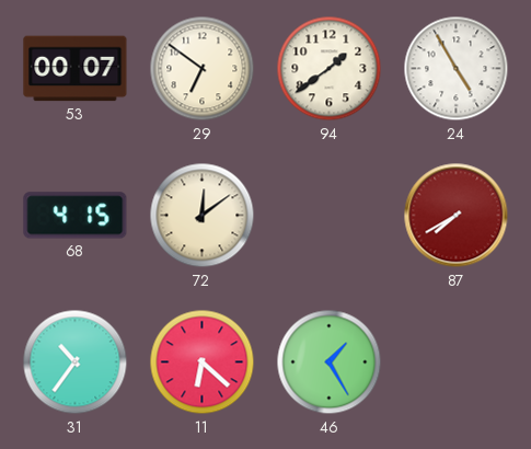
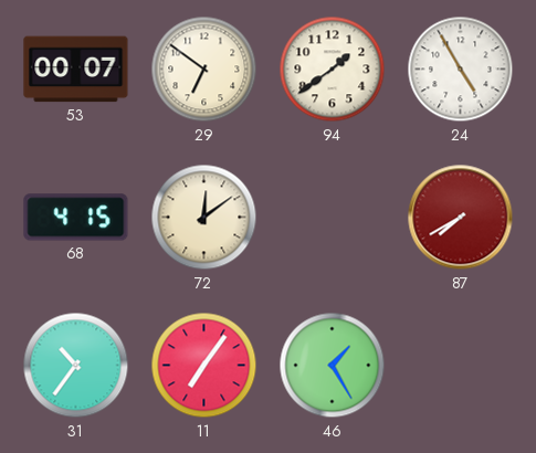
11: 6:22 -> 7:06 (204, 366)
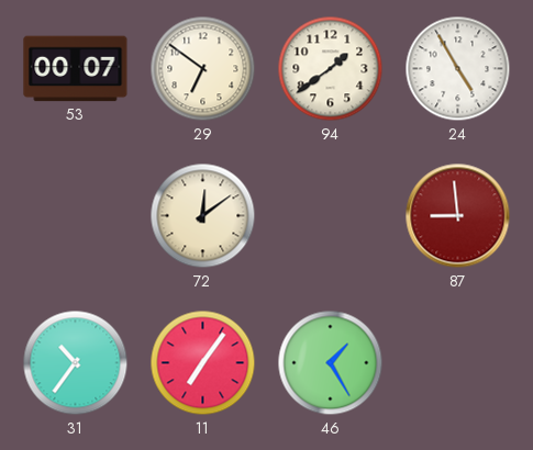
68: 4:15 -> none (76, 218)
87: 7:40 -> 8:59 (458, 216)
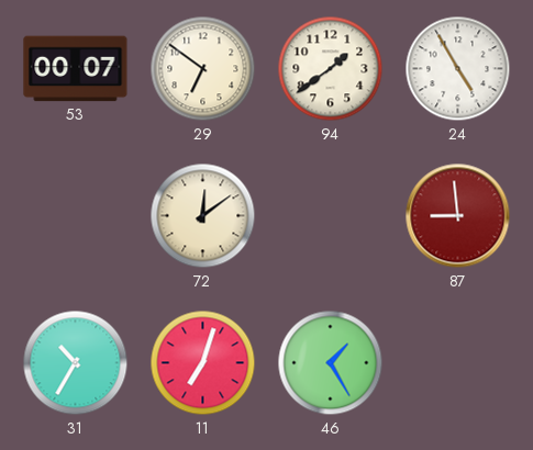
31: 10:36 -> 10:35 (76, 363)
11: 7:06 -> 7:03 (203, 363)
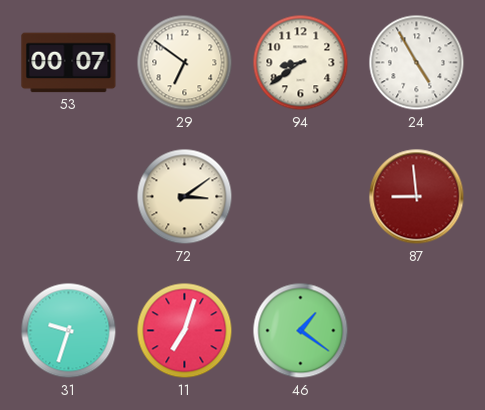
94: 1:39 -> 8:39 (301, 63)
72: 12:09 -> 3:09 (185, 197)
31: 10:35 -> 9:33 (69, 331)
46: 1:25 -> 1:21 (301, 331)
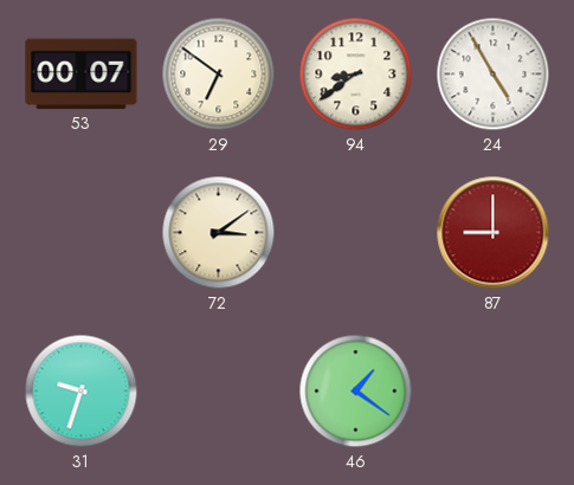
87: 8:59 -> 9:00 (494, 233)
11: 7:03 -> none (185, 331)
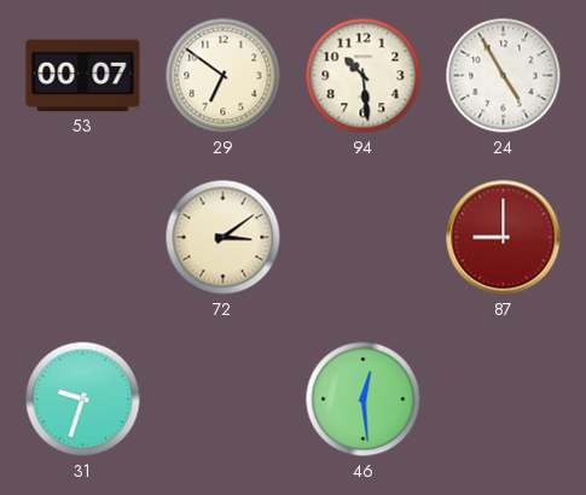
94: 8:39 -> 10:29 (364, 76)
46: 1:21 -> 12:29 (364, 400)
